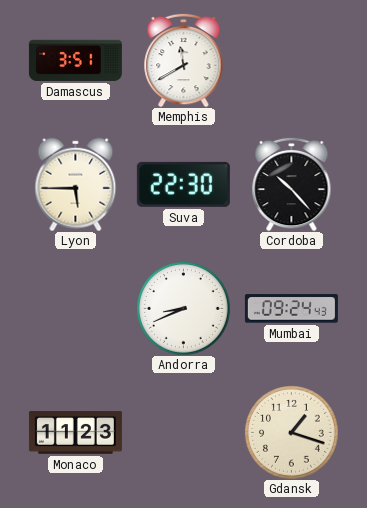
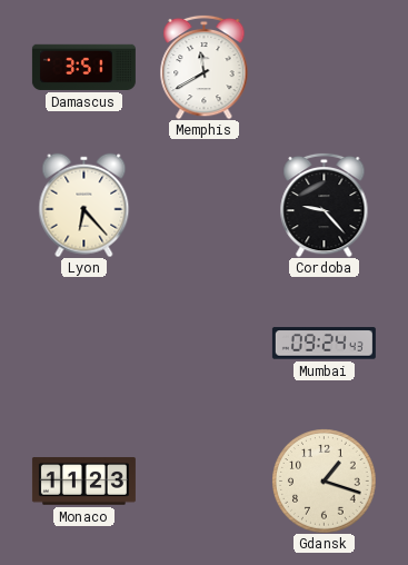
Lyon: 5:45 -> 6:23 (84, 205)
Suva: 22:30 -> none (183, 184)
Cordoba: 10:23 -> 9:23 (325, 205)
Andorra: 8:41 -> none (183, 308)
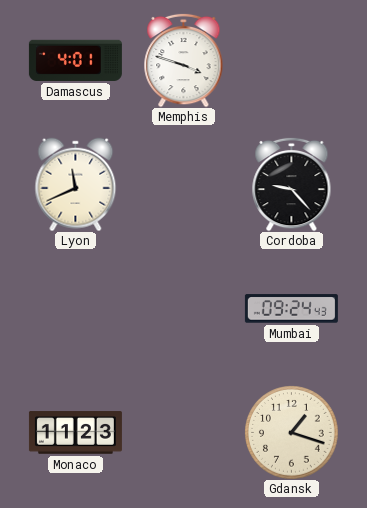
Damascus: 3:51 -> 4:01 (75, 60)
Memphis: 11:40 -> 3:48 (184, 60)
Lyon: 6:23 -> 11:41 (76, 184)
